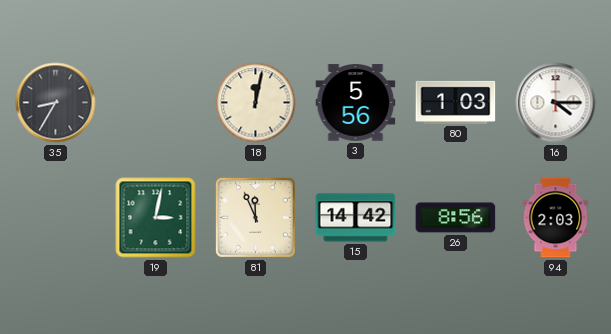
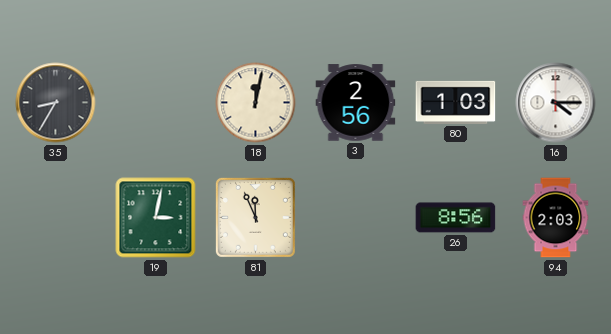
3: 5:56 -> 2:56 (356, 103)
15: 14:42 -> none (356, 218)
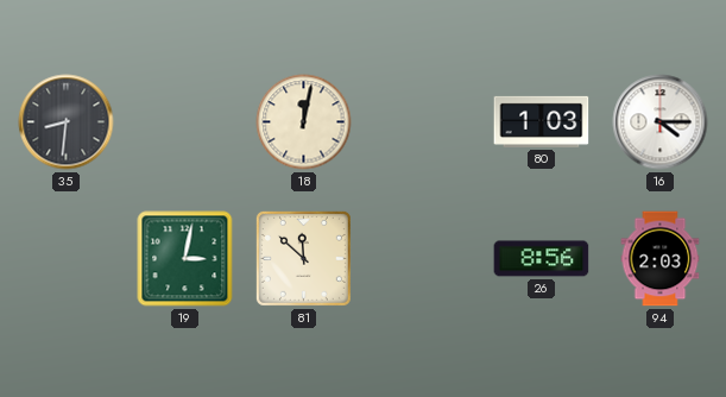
35: 8:35 -> 8:31 (67, 122)
3: 2:56 -> none (356, 103)
81: 11:56 -> 11:52 (303, 258)
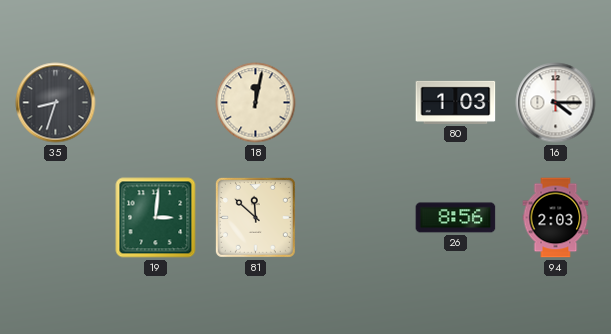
35: 8:31 -> 8:33 (56, 103)
19: 3:02 -> 3:01 (156, 218)
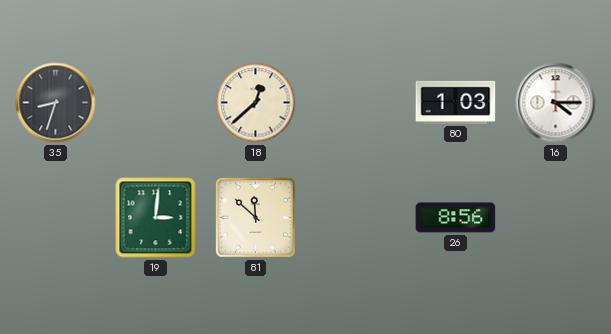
18: 12:02 -> 12:38 (256, 103)
94: 2:03 -> none (556, 218)
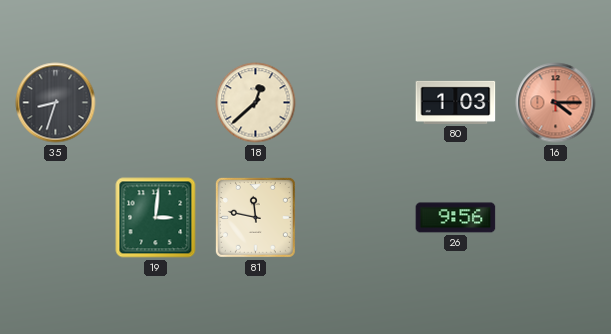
16 dial: white -> salmon (556, 103)
81: 11:52 -> 11:47 (255, 217)
26: 8:56 -> 9:56 (456, 218)
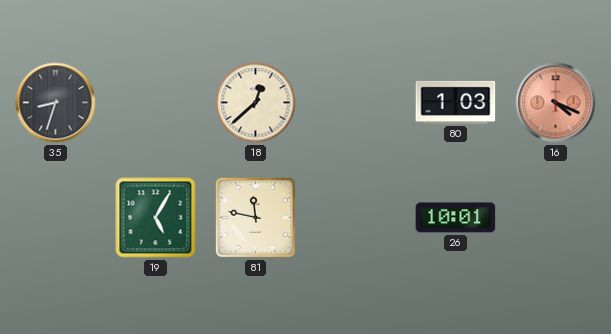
16: 4:15 -> 4:19 (556, 103)
19: 3:01 -> 5:05 (156, 218)
26: 9:56 -> 10:01 (456, 218)
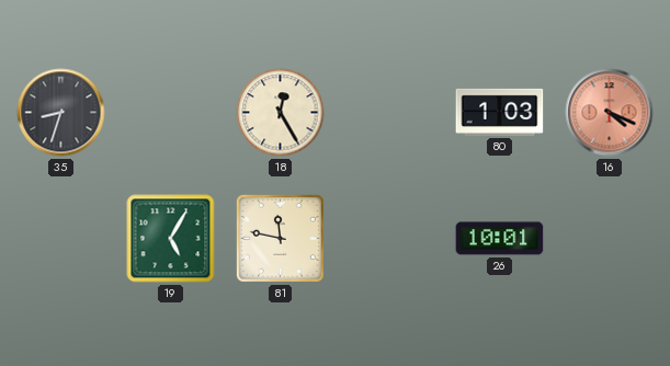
18: 12:38 -> 12:25 (281, 113)
